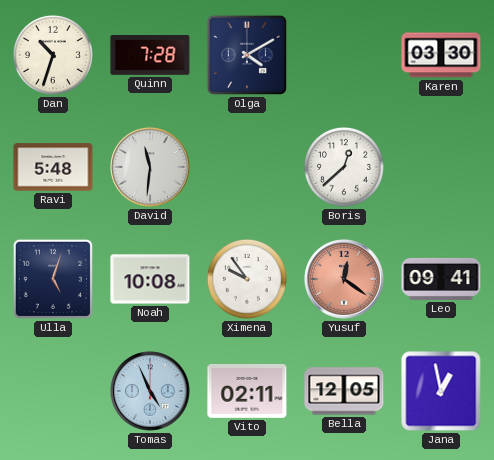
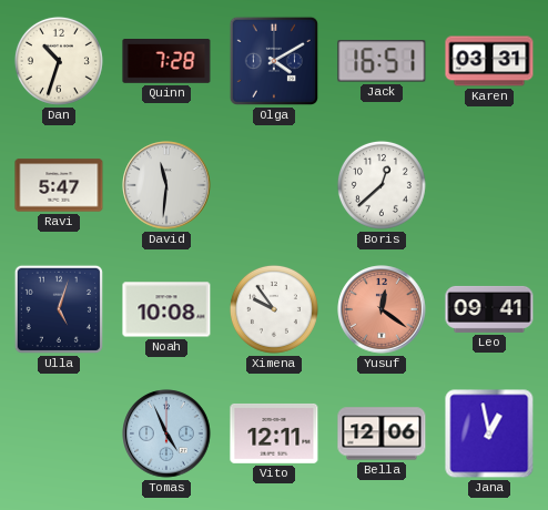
Jack: none -> 16:51 (382, 61)
Karen: 03:30 -> 03:31 (489, 61)
Ravi: 5:48 -> 5:47 (59, 185)
Vito: 02:11 -> 12:11 (274, 433)
Bella: 12:05 -> 12:06 (382, 433)
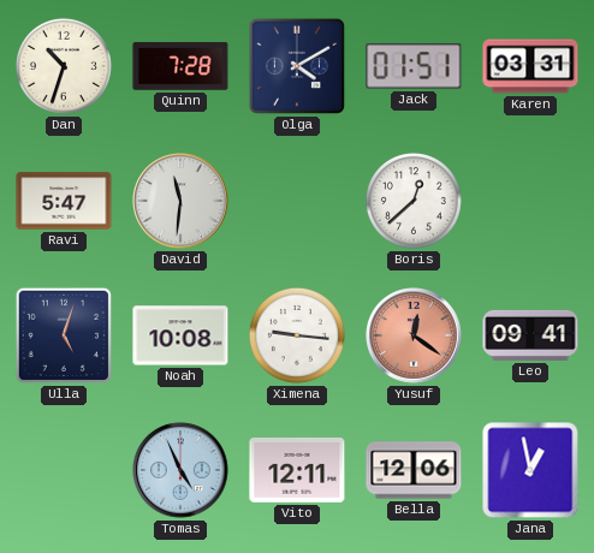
Jack: 16:51 -> 01:51 (414, 66)
Ximena: 9:54 -> 9:16 (297, 335)
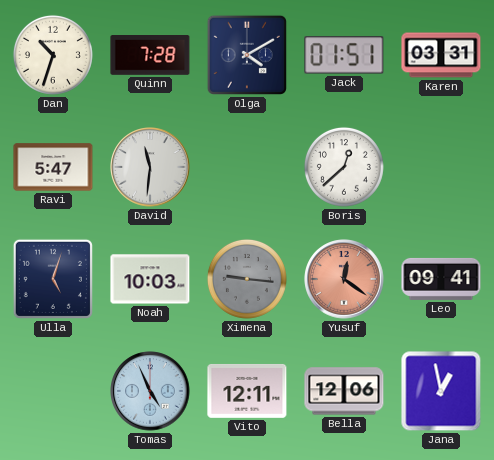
Noah: 10:08 -> 10:03 (150, 279)
Ximena dial: white -> grey (247, 279)
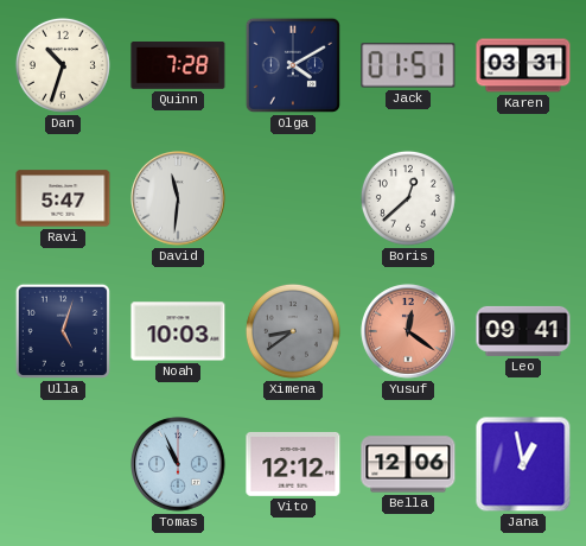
Ximena: 9:16 -> 8:39 (293, 331)
Tomas: 4:56 -> 10:56 (178, 464)
Vito: 12:11 -> 12:12 (293, 464)
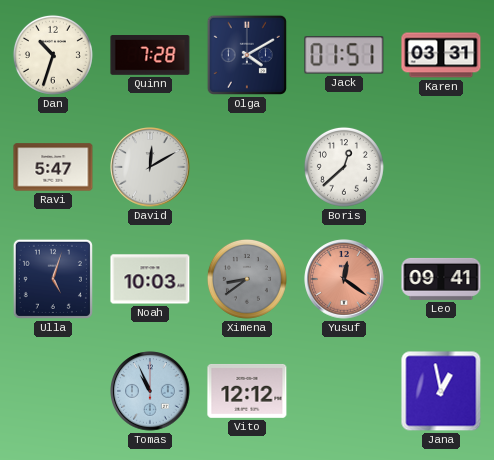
David: 11:31 -> 12:10 (150, 167)
Bella: 12:06 -> none (408, 464)
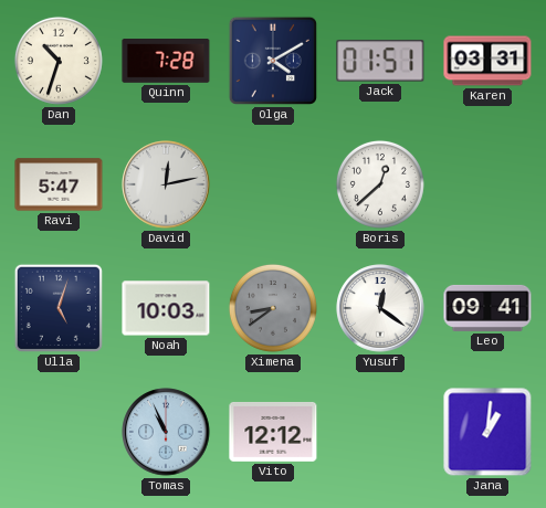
David: 12:10 -> 12:13 (166, 184)
Yusuf dial: salmon -> white (380, 308)
Jana: 12:58 -> 1:01 (487, 432)
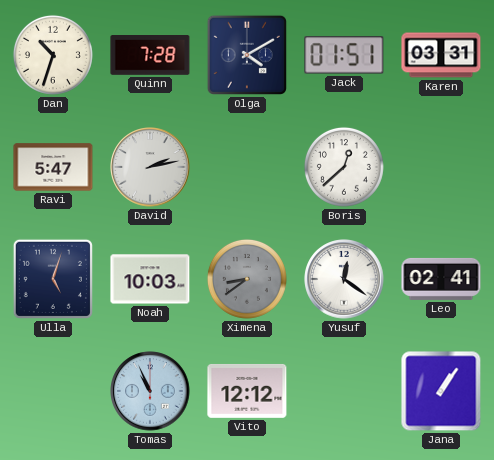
David: 12:13 -> 2:13 (150, 167)
Leo: 09:41 -> 02:41 (441, 279)
Jana: 1:01 -> 1:06 (441, 391)
